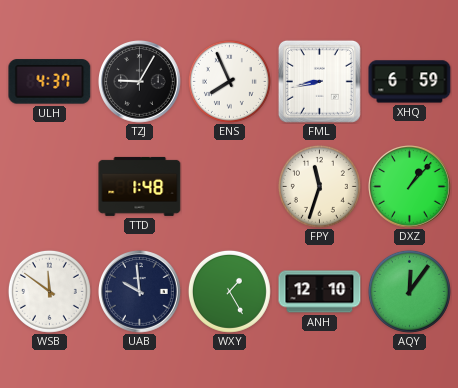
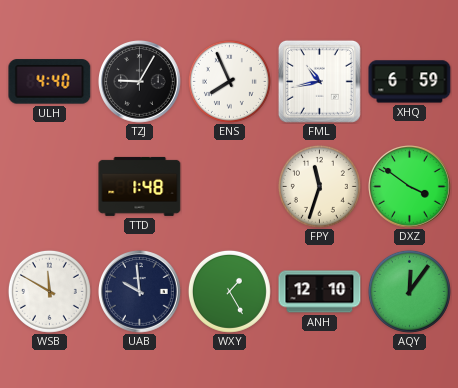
ULH: 4:37 -> 4:40 (50, 82)
FML: 8:43 -> 10:43 (319, 81)
DXZ: 1:07 -> 3:51 (410, 187)
WSB: 11:51 -> 11:50 (49, 291)
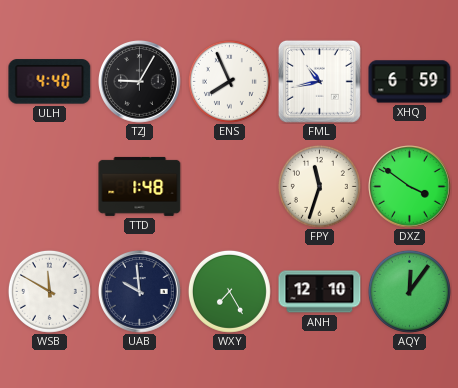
WXY: 1:25 -> 7:25 (229, 291)
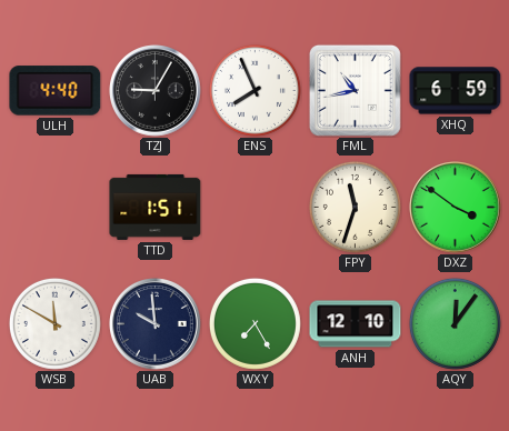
TTD: 1:48 -> 1:51 (156, 207)
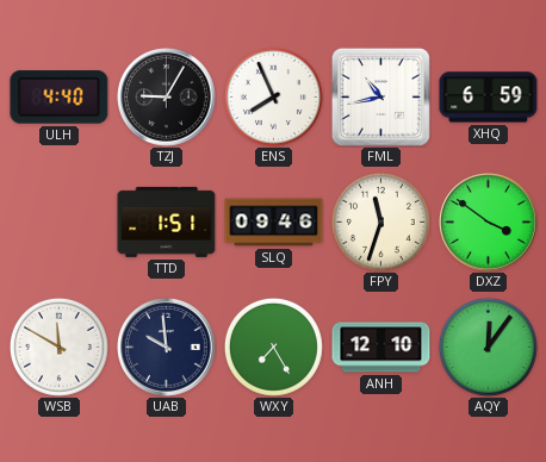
SLQ: none -> 09:46 (274, 223)
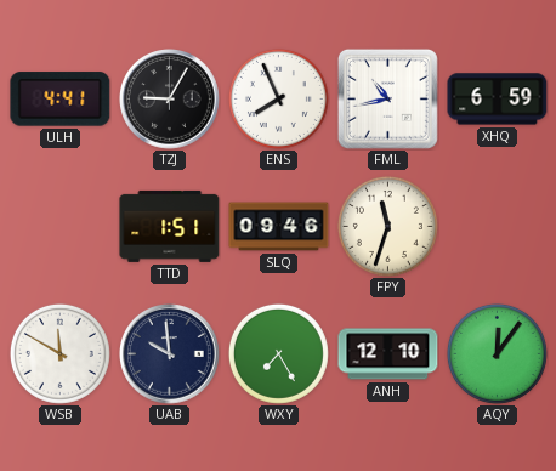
ULH: 4:40 -> 4:41 (61, 100)
DXZ: 3:51 -> none (489, 223)
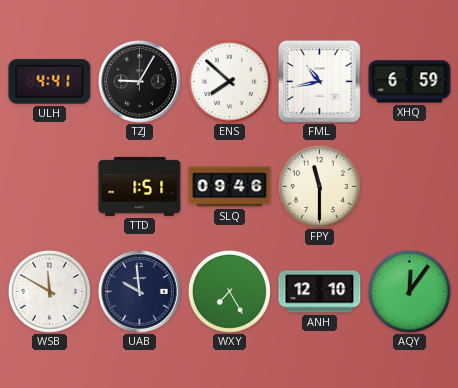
ENS: 7:56 -> 7:52 (229, 81)
FPY: 11:33 -> 11:30 (319, 186)
